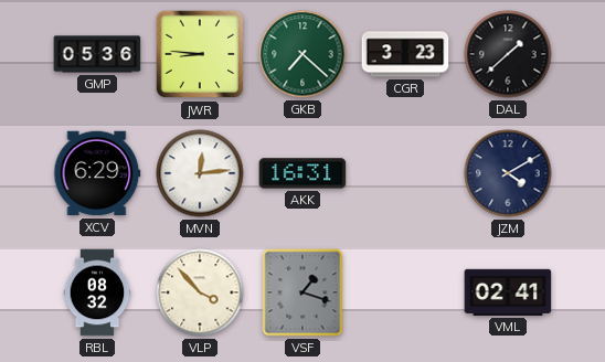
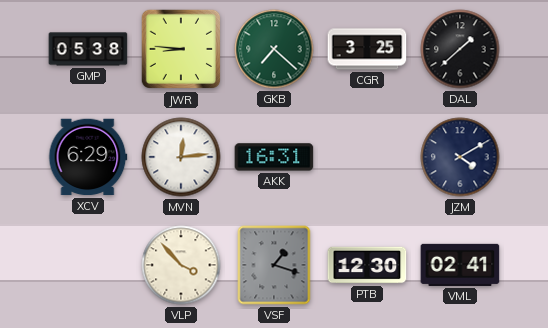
GMP: 05:36 -> 05:38 (88, 49)
CGR: 3:23 -> 3:25 (367, 49)
RBL: 08:32 -> none (97, 292)
PTB: none -> 12:30 (367, 265)
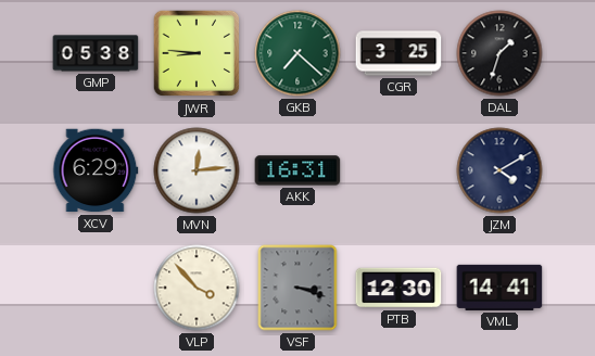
DAL: 1:38 -> 1:33 (499, 53)
VSF: 1:18 -> 3:18 (297, 288)
VML: 02:41 -> 14:41 (499, 288)
